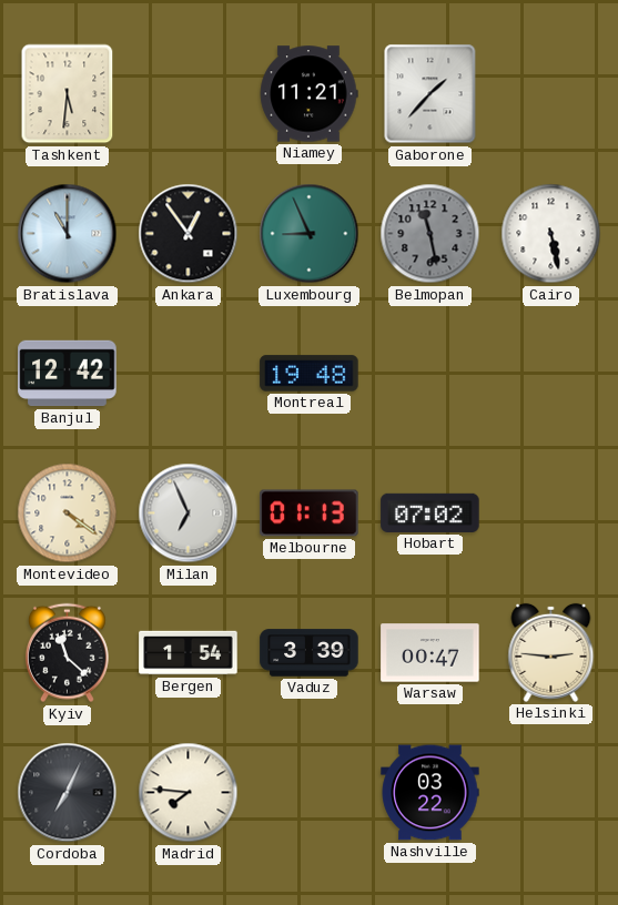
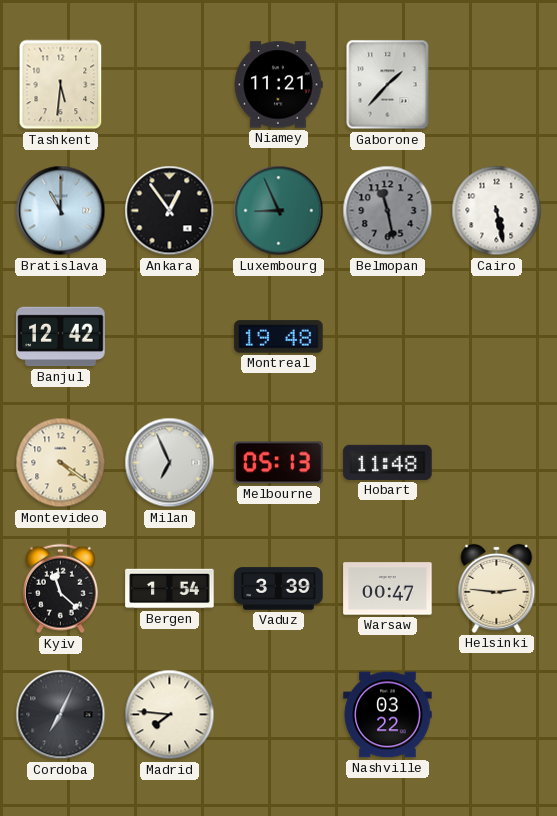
Melbourne: 01:13 -> 05:13 (279, 463)
Hobart: 07:02 -> 11:48 (388, 462)
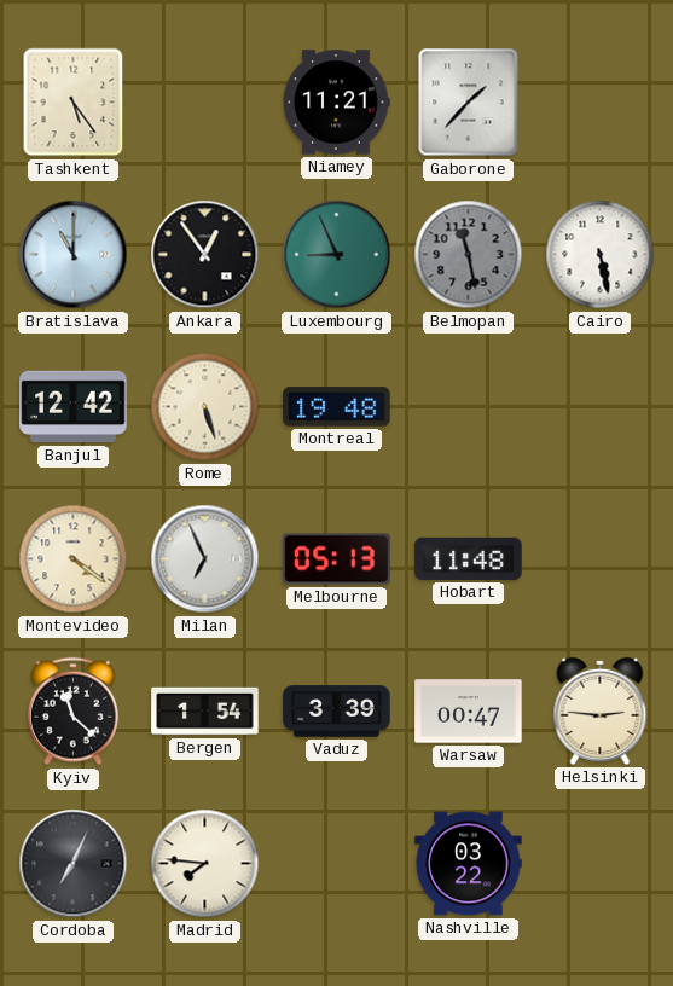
Tashkent: 5:31 -> 5:24 (74, 103)
Rome: none -> 5:27 (205, 407)
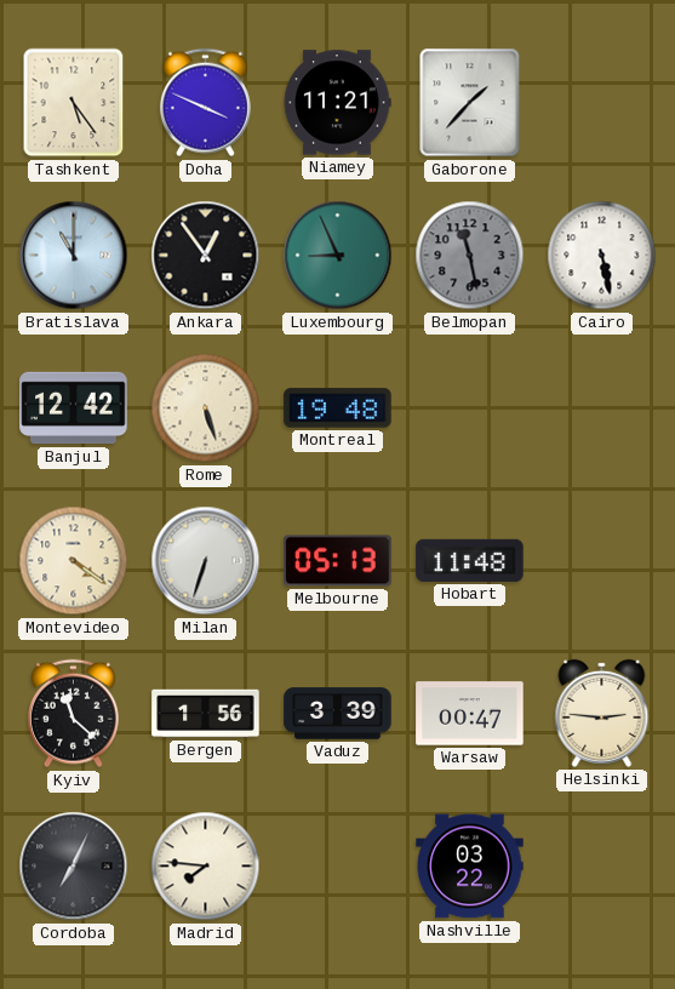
Doha: none -> 3:49 (205, 103)
Milan: 6:56 -> 6:33 (206, 561)
Bergen: 1:54 -> 1:56 (206, 714)
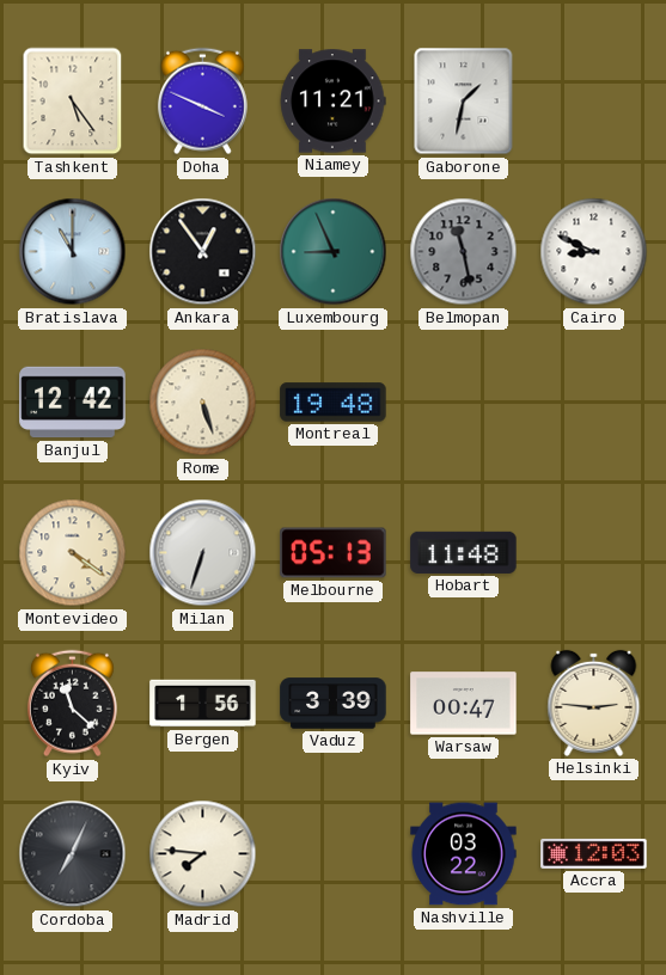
Gaborone: 1:37 -> 1:32 (464, 102)
Cairo: 5:28 -> 8:49 (594, 252)
Accra: none -> 12:03 (594, 853)
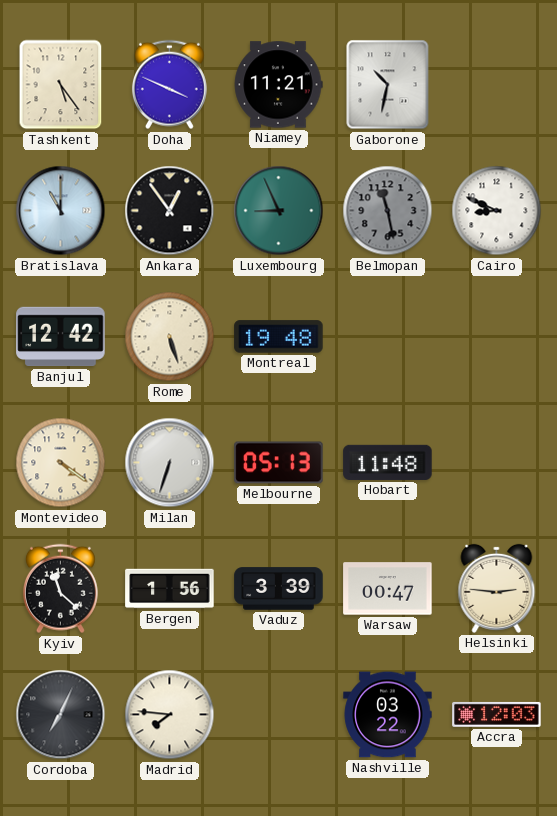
Gaborone: 1:32 -> 10:32 (388, 85)
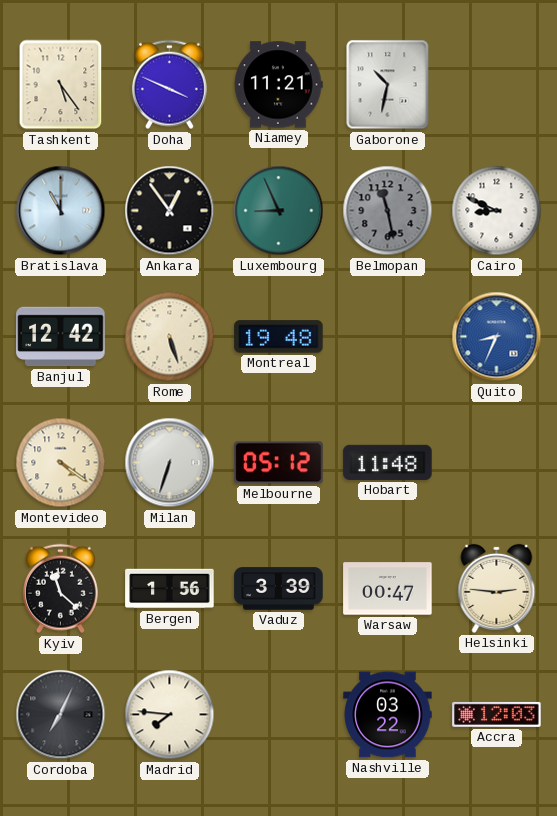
Quito: none -> 8:34 (497, 337)
Melbourne: 05:13 -> 05:12 (279, 463)
